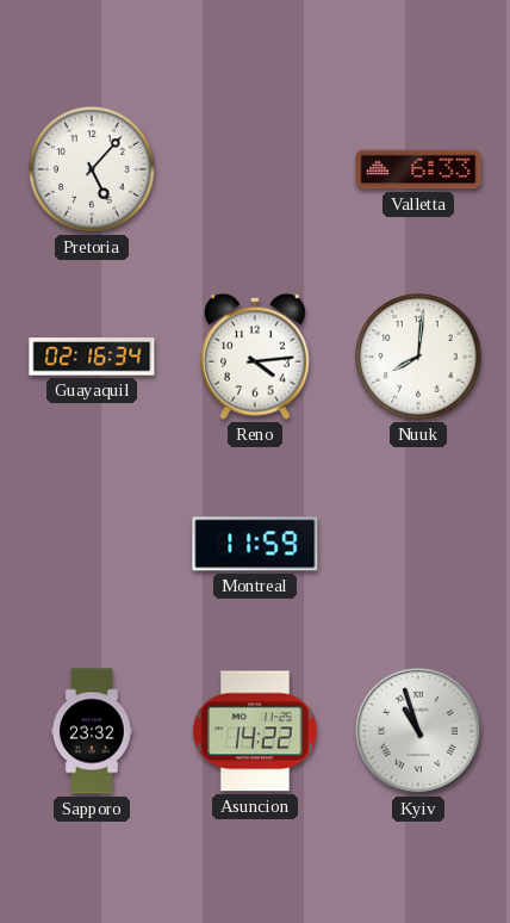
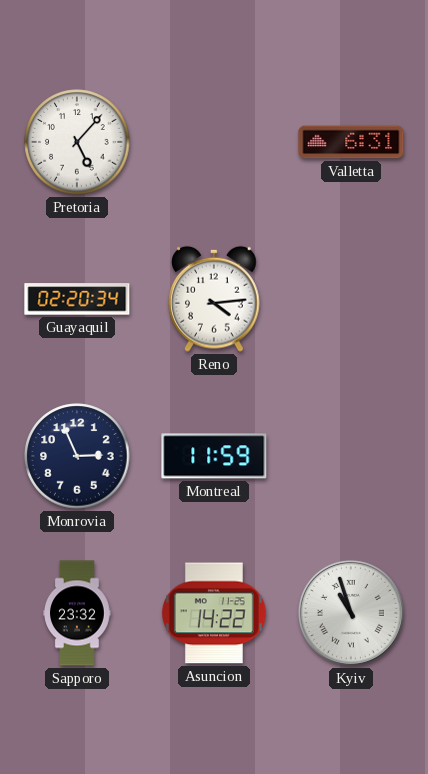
Valletta: 6:33 -> 6:31 (351, 142)
Guayaquil: 02:16 -> 02:20 (77, 299)
Nuuk: 8:01 -> none (418, 357)
Monrovia: none -> 2:56 (77, 456)
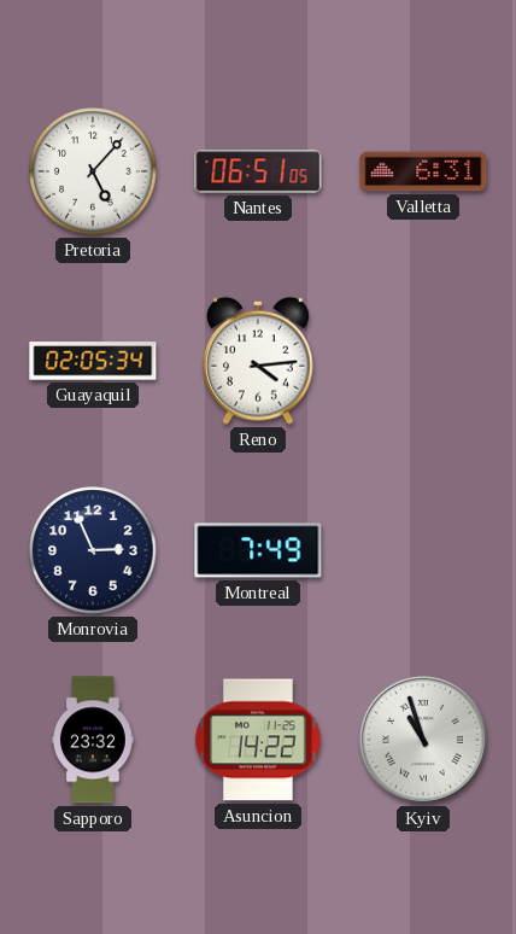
Nantes: none -> 06:51 (258, 171)
Guayaquil: 02:20 -> 02:05 (93, 361)
Montreal: 11:59 -> 7:49 (258, 550)
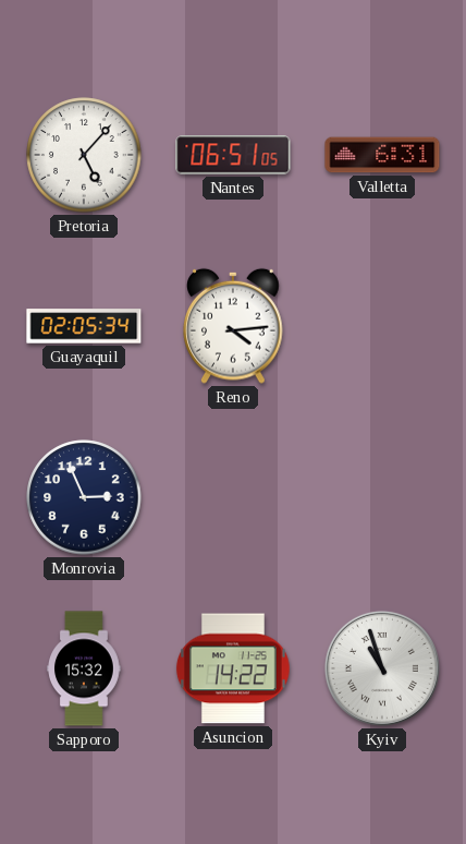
Montreal: 7:49 -> none (258, 550)
Sapporo: 23:32 -> 15:32 (85, 668)
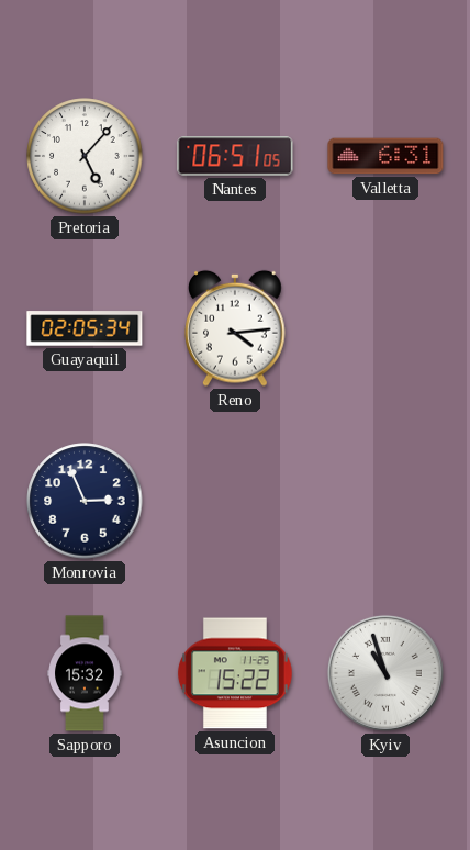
Asuncion: 14:22 -> 15:22 (235, 673)
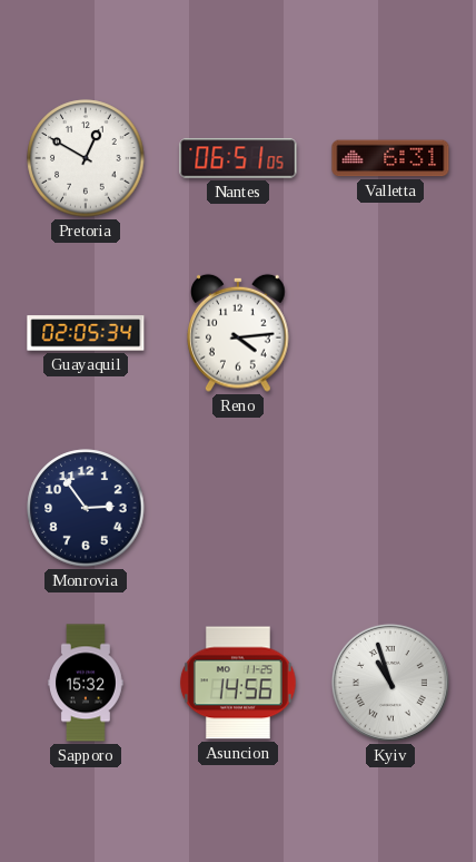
Pretoria: 5:07 -> 12:50 (86, 158)
Monrovia: 2:56 -> 2:54 (86, 508)
Asuncion: 15:22 -> 14:56 (238, 683)
